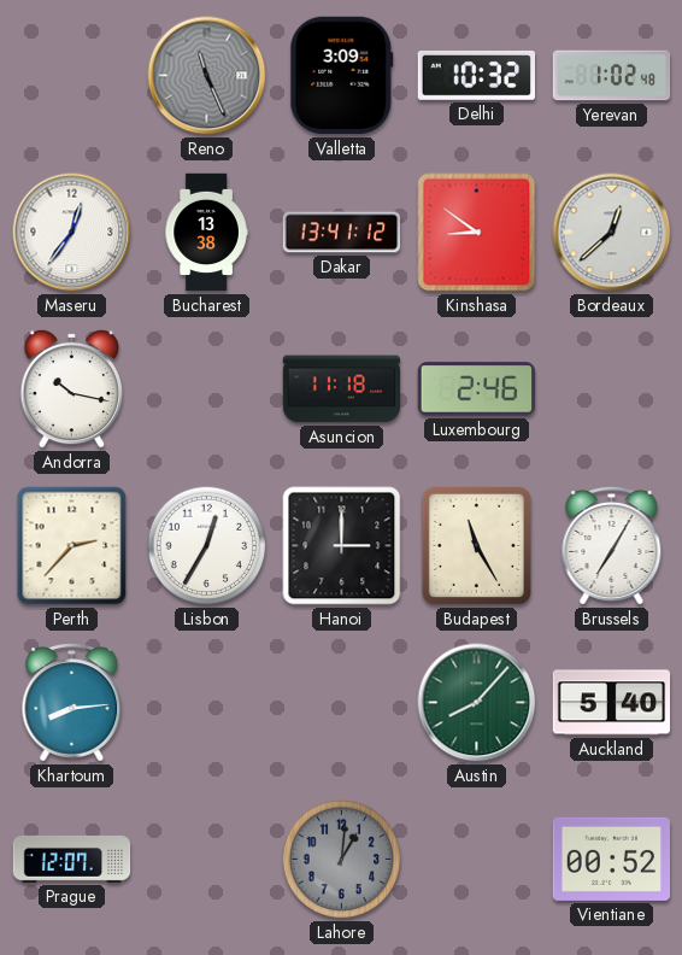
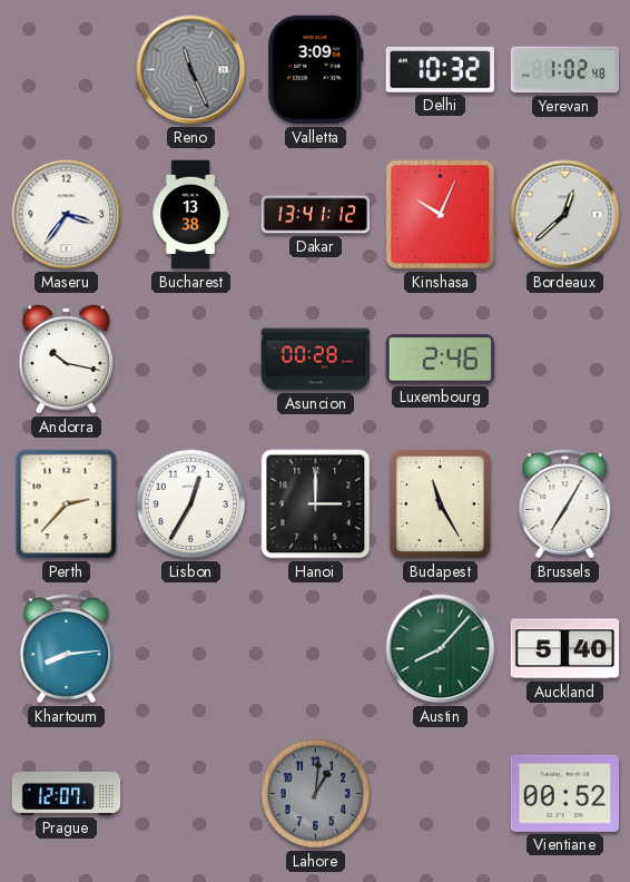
Maseru: 12:36 -> 3:36 (67, 215)
Kinshasa: 8:51 -> 10:04 (441, 215)
Asuncion: 11:18 -> 00:28 (316, 360)
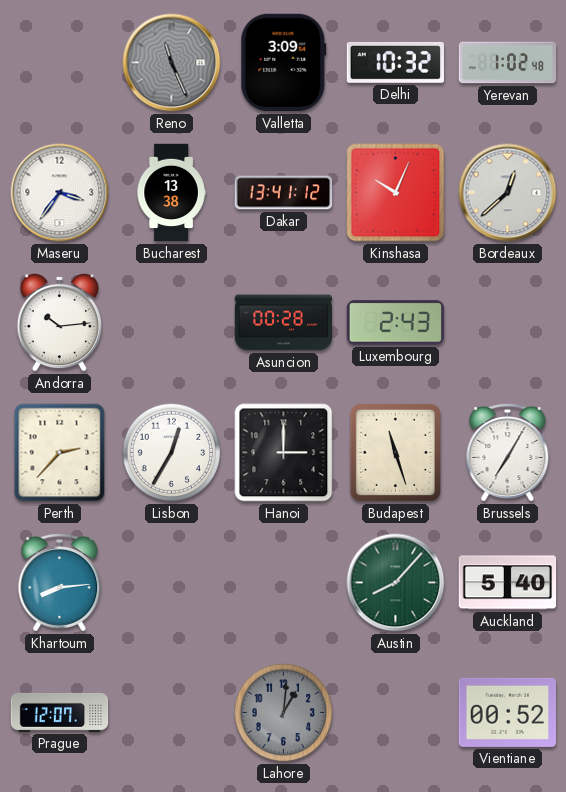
Andorra: 10:17 -> 10:14 (59, 322)
Luxembourg: 2:46 -> 2:43 (396, 323)
Budapest: 11:25 -> 11:27 (395, 452)
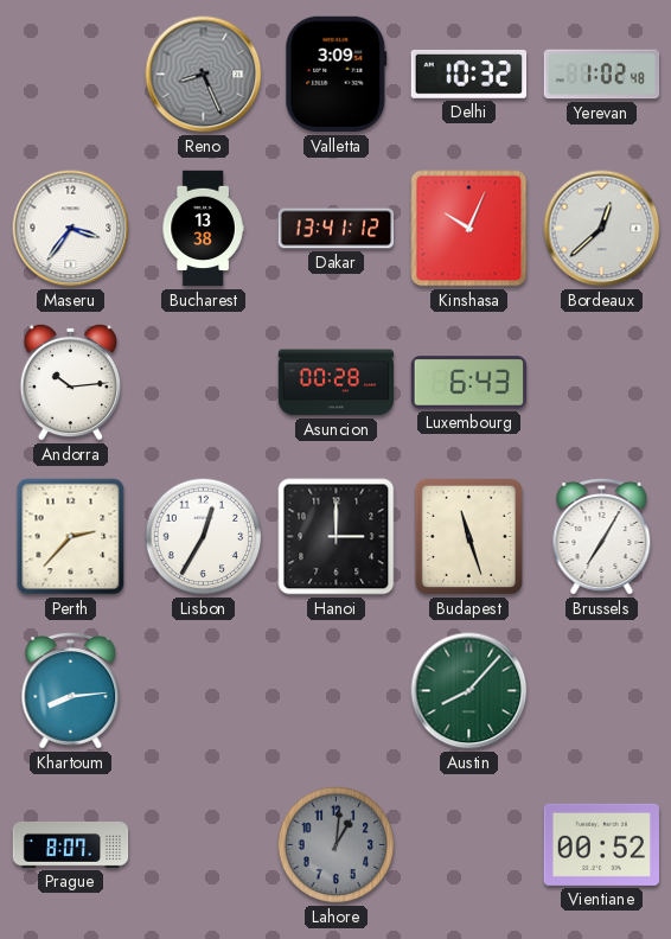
Reno: 11:26 -> 8:26 (204, 75)
Luxembourg: 2:43 -> 6:43 (469, 383)
Auckland: 5:40 -> none (508, 583)
Prague: 12:07 -> 8:07 (71, 844)
